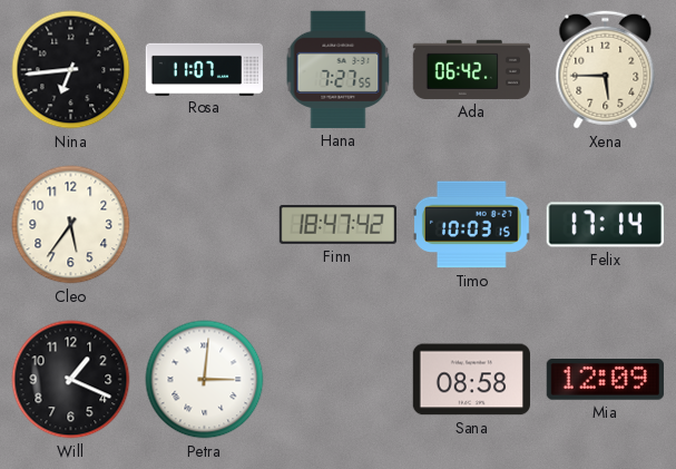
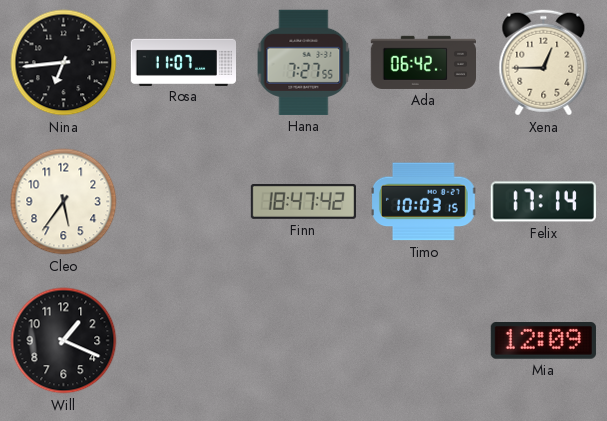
Xena: 5:45 -> 12:45 (544, 63)
Petra: 3:01 -> none (205, 380)
Sana: 08:58 -> none (471, 380)
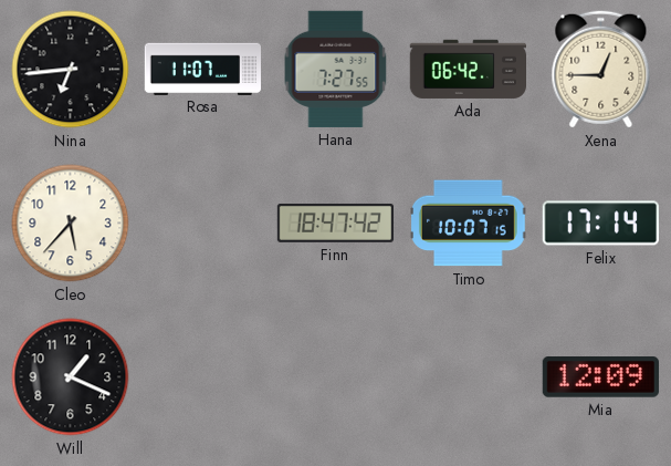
Cleo: 5:36 -> 5:37 (71, 224)
Timo: 10:03 -> 10:07 (469, 224)
